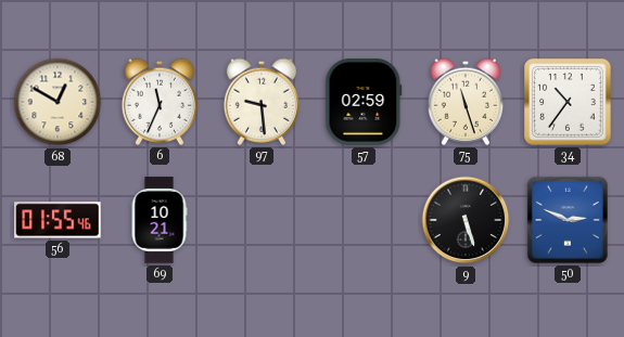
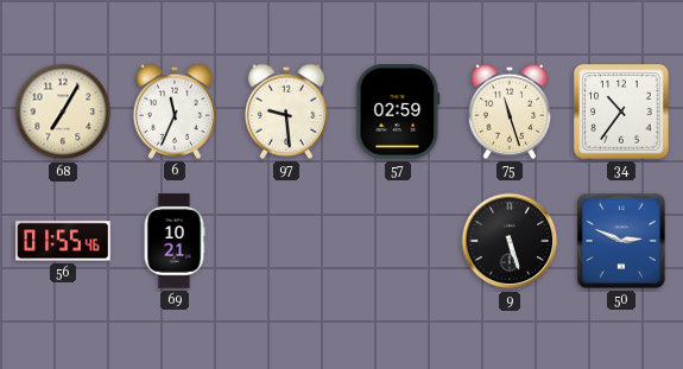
68: 12:50 -> 7:05 (63, 112)
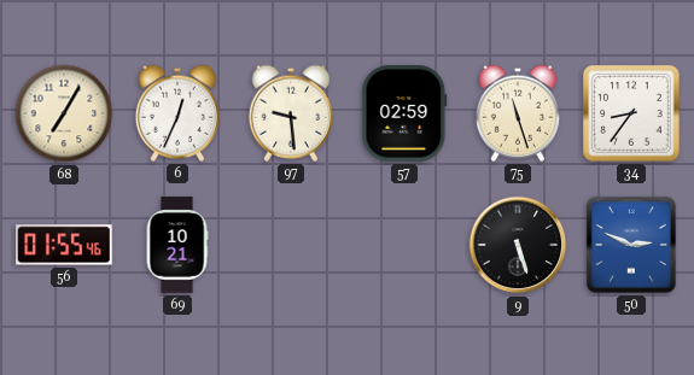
6: 11:34 -> 12:34 (176, 113)
34: 10:36 -> 8:36 (631, 113)
